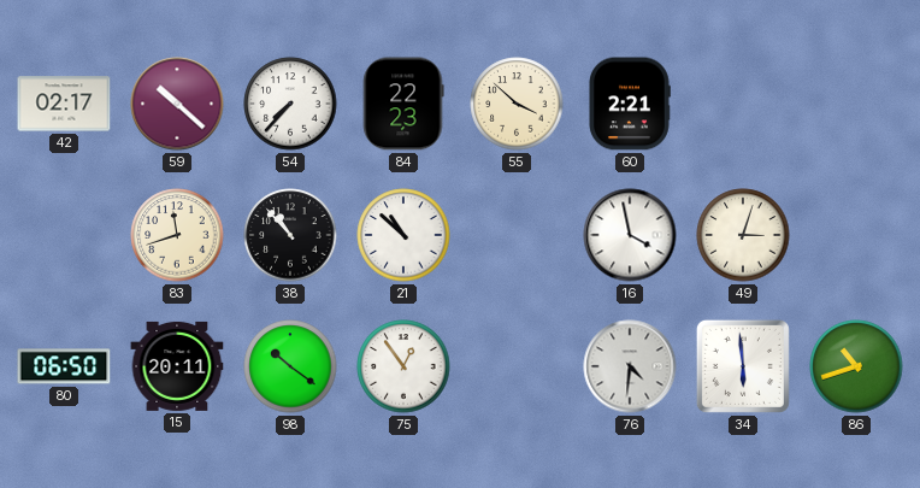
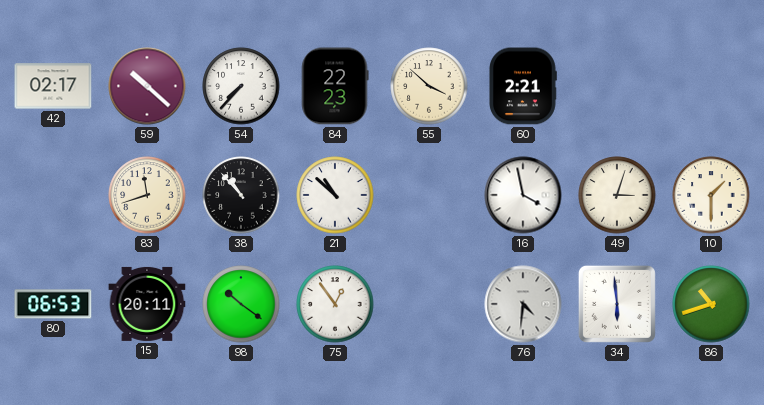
10: none -> 1:30 (711, 195)
80: 06:50 -> 06:53 (53, 304)
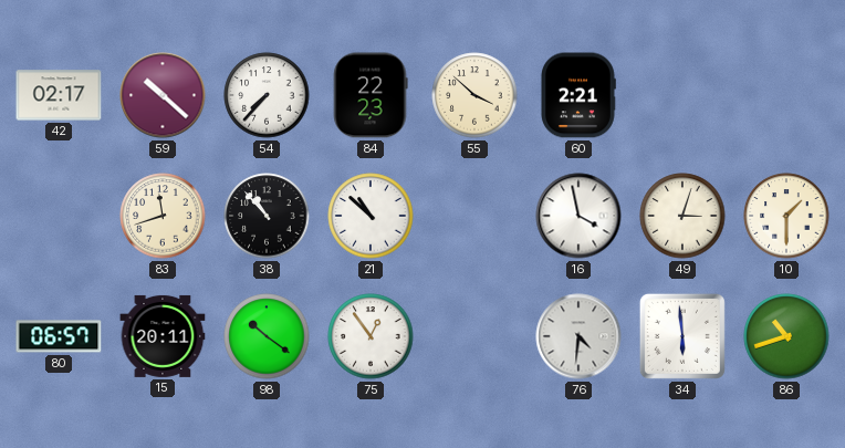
80: 06:53 -> 06:57 (59, 336)
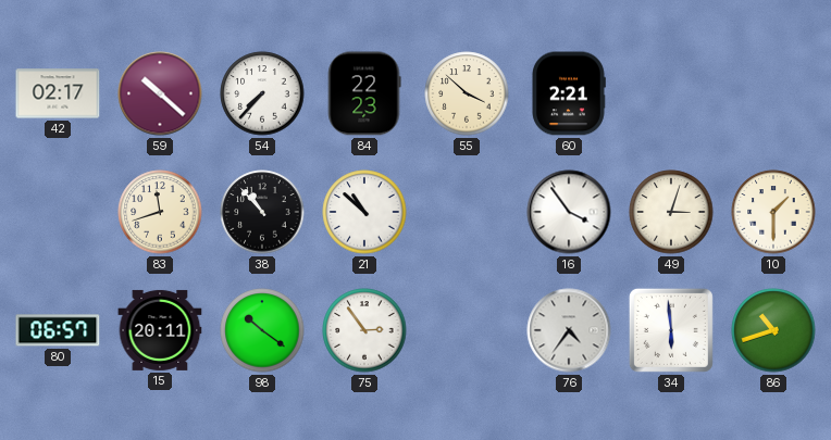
16: 3:58 -> 3:54 (569, 212)
75: 12:54 -> 2:54 (364, 330)
76: 4:31 -> 4:36 (569, 330)
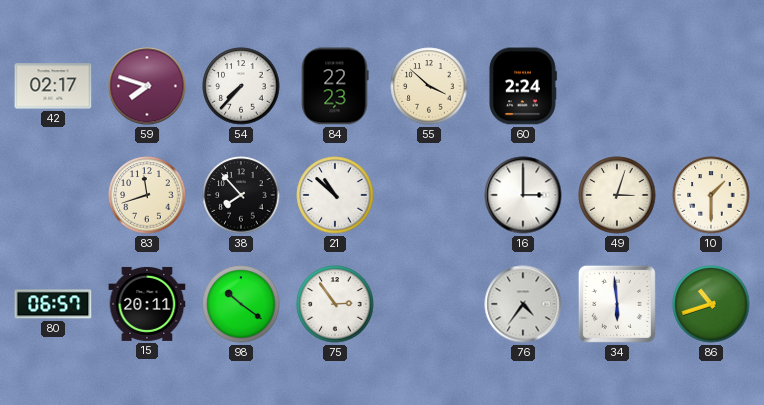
59: 10:22 -> 7:48 (147, 86)
60: 2:21 -> 2:24 (523, 86)
38: 10:53 -> 7:53 (241, 195)
16: 3:54 -> 3:00 (523, 195)
